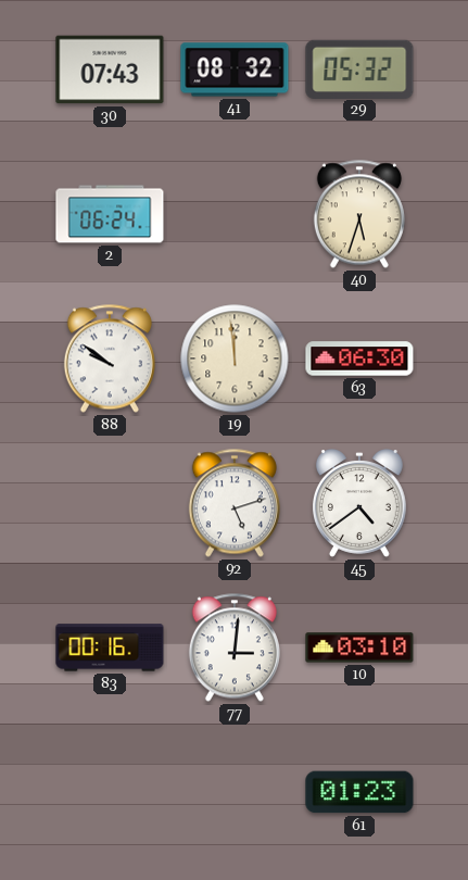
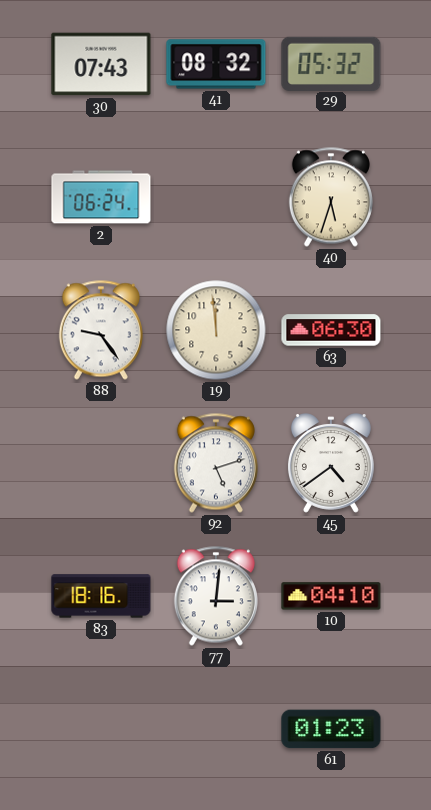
88: 9:51 -> 9:24 (101, 330)
83: 00:16 -> 18:16 (101, 596)
10: 03:10 -> 04:10 (331, 596)
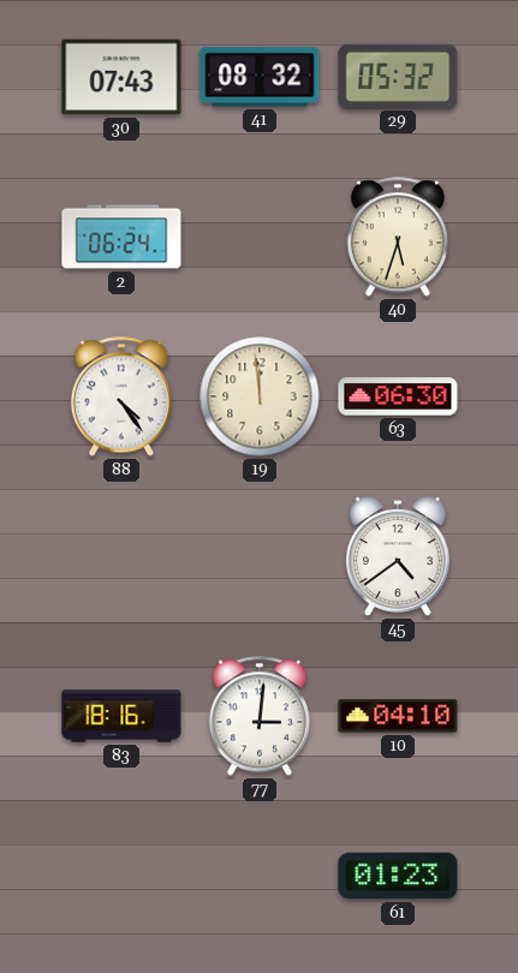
88: 9:24 -> 4:24 (121, 396)
92: 5:12 -> none (216, 463)
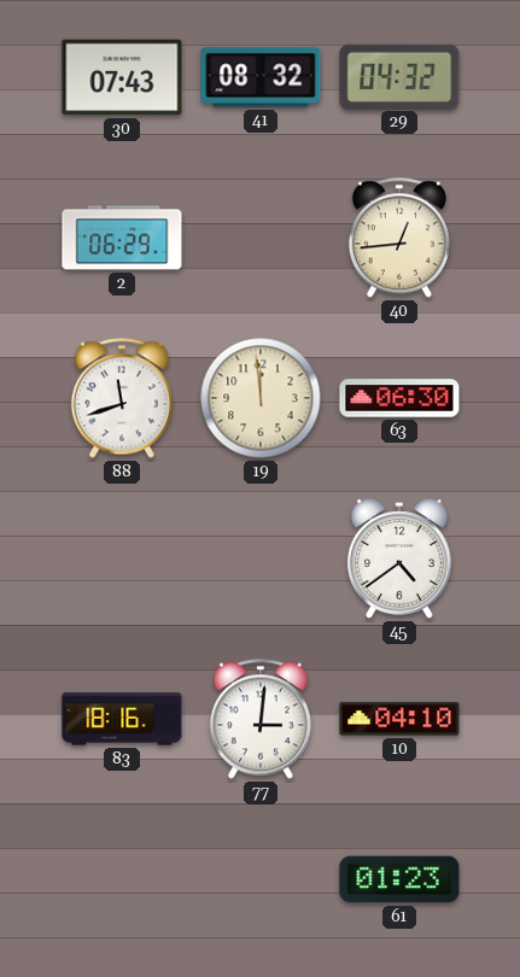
29: 05:32 -> 04:32 (399, 76)
2: 06:24 -> 06:29 (122, 238)
40: 5:33 -> 12:44 (399, 238)
88: 4:24 -> 11:42 (122, 398)
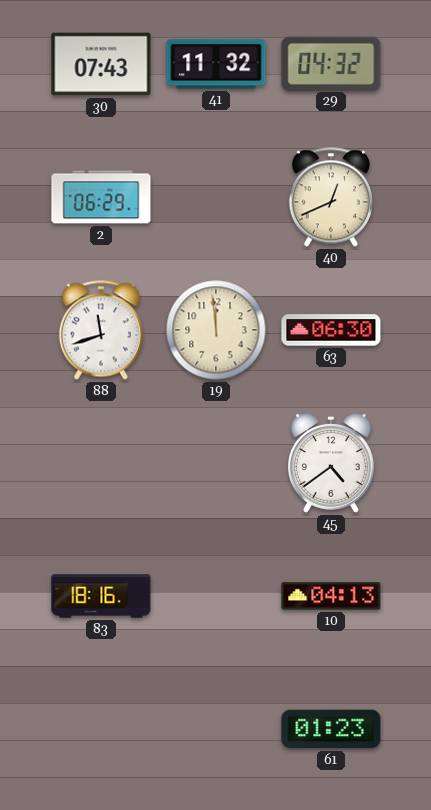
41: 08:32 -> 11:32 (216, 64)
40: 12:44 -> 12:41 (331, 197)
77: 3:01 -> none (261, 719)
10: 04:10 -> 04:13 (331, 596)
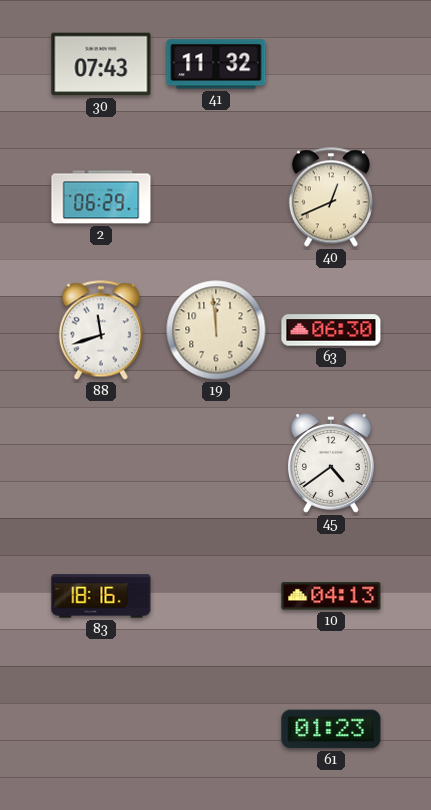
29: 04:32 -> none (331, 63)
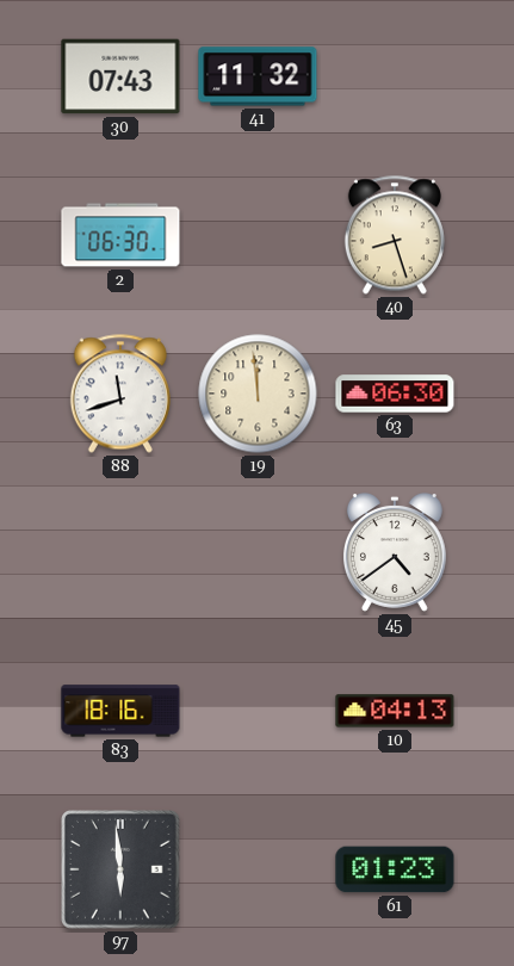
2: 06:29 -> 06:30 (120, 235)
40: 12:41 -> 8:27 (395, 235)
97: none -> 5:59 (122, 871)
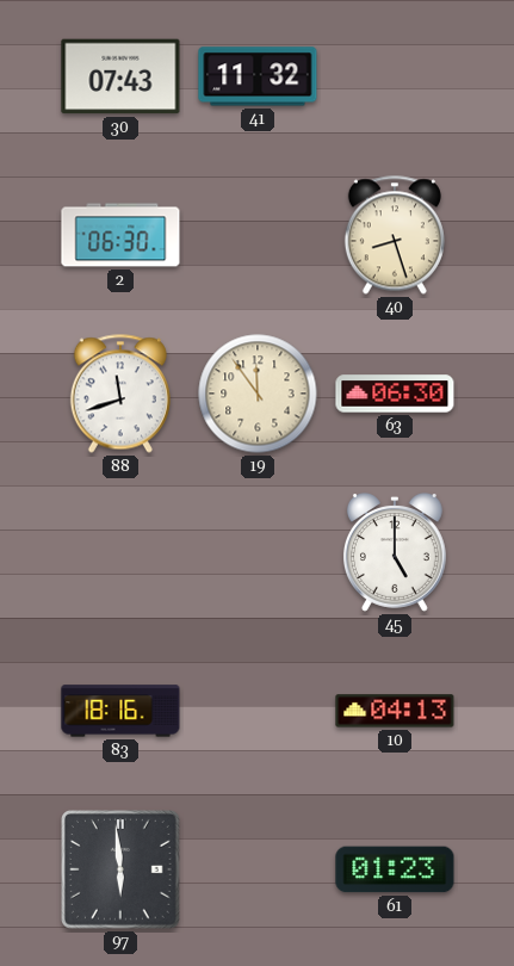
19: 11:59 -> 11:54 (258, 394)
45: 4:39 -> 5:00 (395, 552)
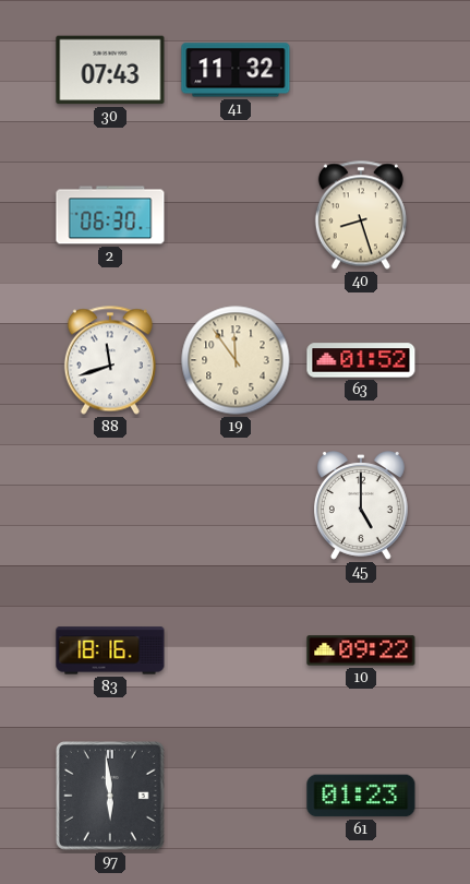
63: 06:30 -> 01:52 (361, 360)
10: 04:13 -> 09:22 (361, 650)
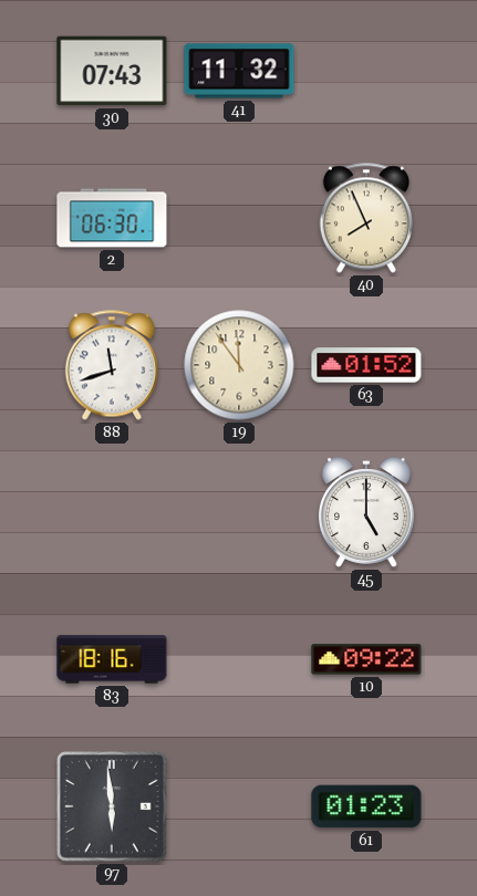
40: 8:27 -> 7:56 (366, 218)
